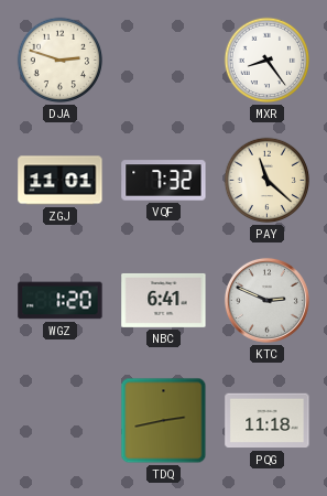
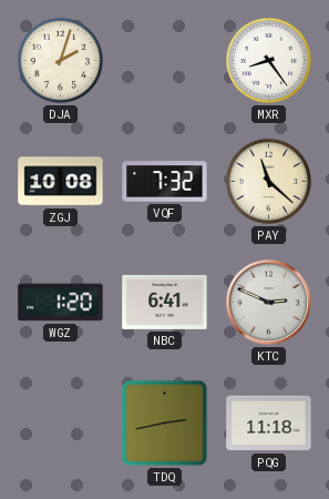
DJA: 2:48 -> 2:03 (61, 61)
ZGJ: 11:01 -> 10:08 (61, 182)
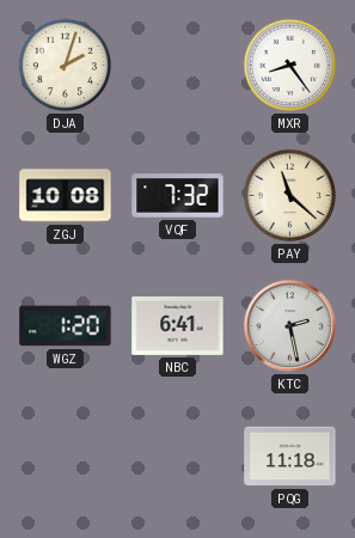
KTC: 2:49 -> 2:28 (289, 325)
TDQ: 2:43 -> none (165, 424)
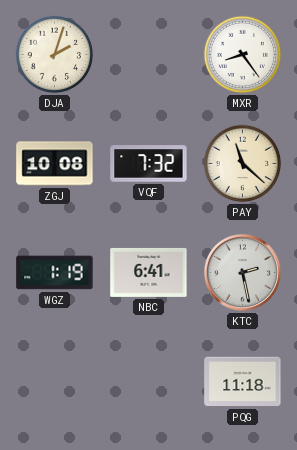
WGZ: 1:20 -> 1:19 (55, 273)
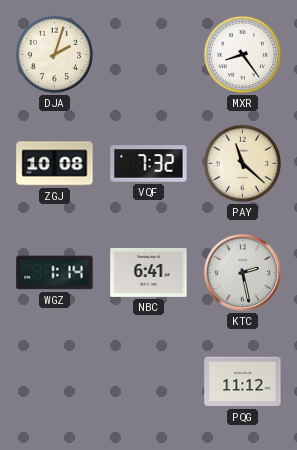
WGZ: 1:19 -> 1:14 (55, 273)
PQG: 11:18 -> 11:12 (243, 382)
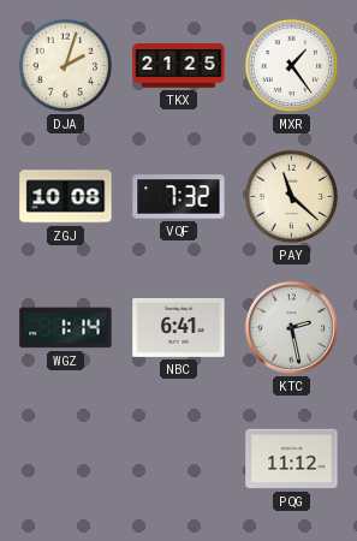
TKX: none -> 21:25 (179, 66)
MXR: 8:24 -> 1:24 (292, 66)
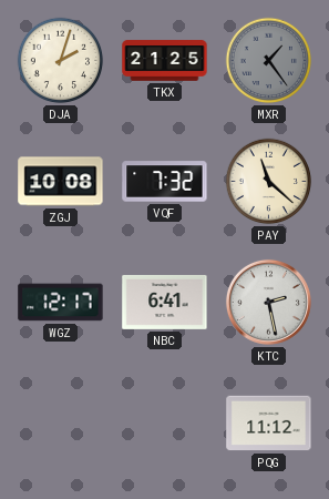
MXR dial: white -> grey (269, 61)
WGZ: 1:14 -> 12:17 (61, 303)
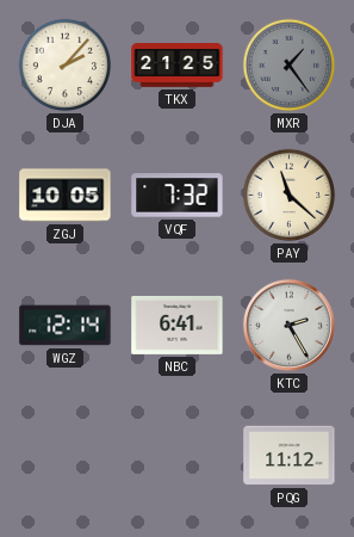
DJA: 2:03 -> 2:07 (66, 66)
ZGJ: 10:08 -> 10:05 (66, 196)
WGZ: 12:17 -> 12:14 (66, 326)
KTC: 2:28 -> 2:25 (288, 325)
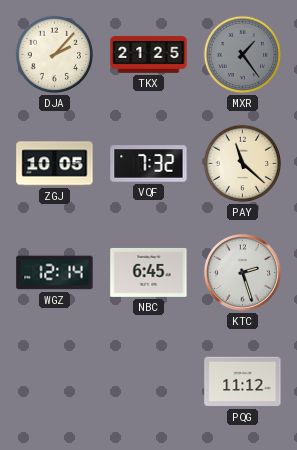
NBC: 6:41 -> 6:45 (149, 272)
KTC: 2:25 -> 2:27 (242, 272)
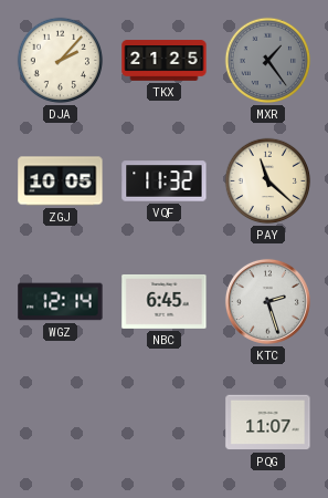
VQF: 7:32 -> 11:32 (165, 181)
PQG: 11:12 -> 11:07 (268, 423)
